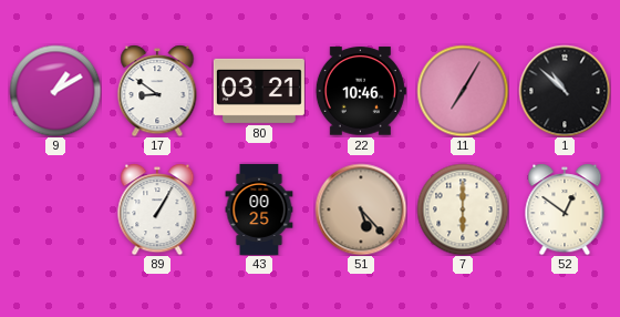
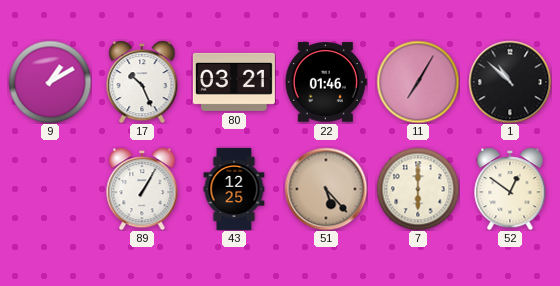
17: 8:51 -> 10:26 (142, 82)
22: 10:46 -> 01:46 (326, 82)
43: 00:25 -> 12:25 (234, 189)
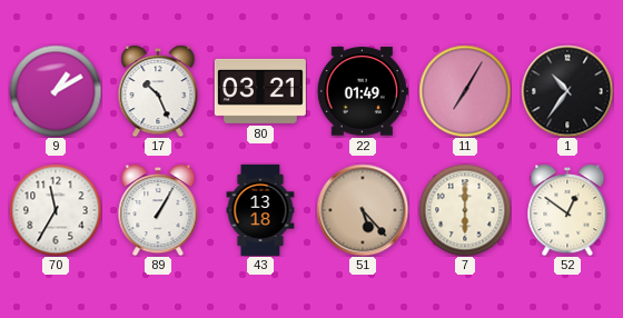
22: 01:46 -> 01:49 (363, 91)
1: 10:52 -> 10:36 (567, 91)
70: none -> 11:35 (56, 210)
43: 12:25 -> 13:18 (260, 210)
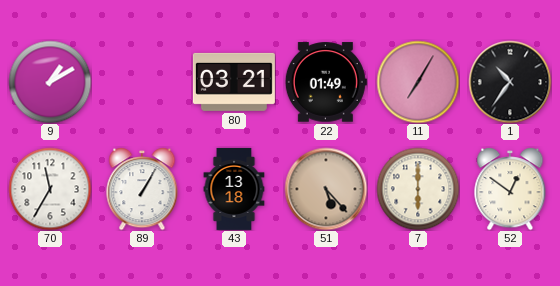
17: 10:26 -> none (158, 91)
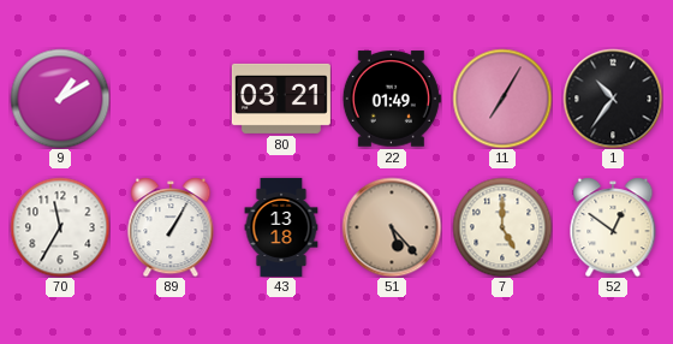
7: 6:00 -> 5:00 (502, 227)
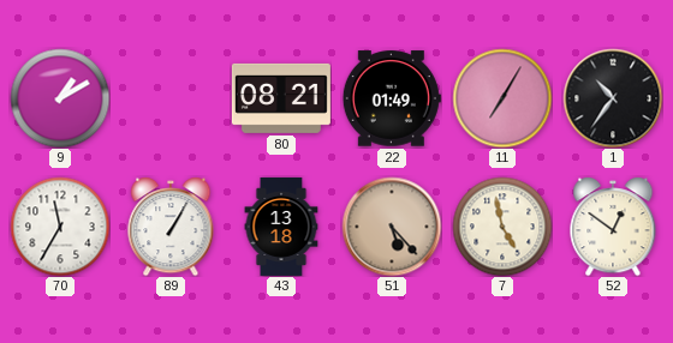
80: 03:21 -> 08:21 (281, 98)
7: 5:00 -> 4:58 (502, 227)
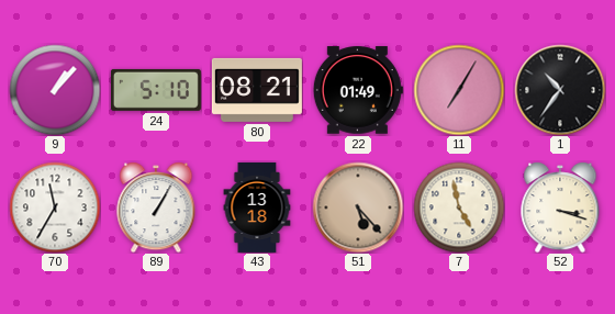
9: 1:10 -> 1:07 (55, 90)
24: none -> 5:10 (156, 90)
52: 12:51 -> 3:18 (560, 208)
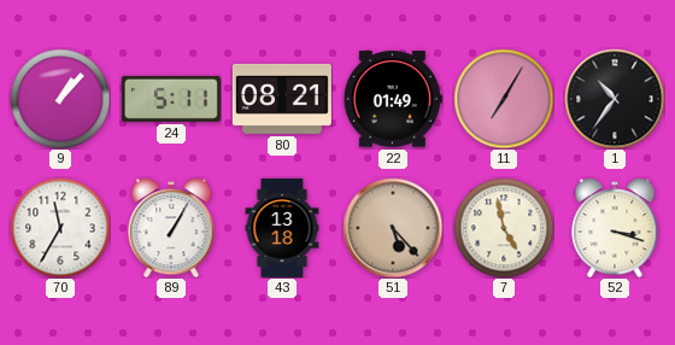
24: 5:10 -> 5:11 (171, 99)
